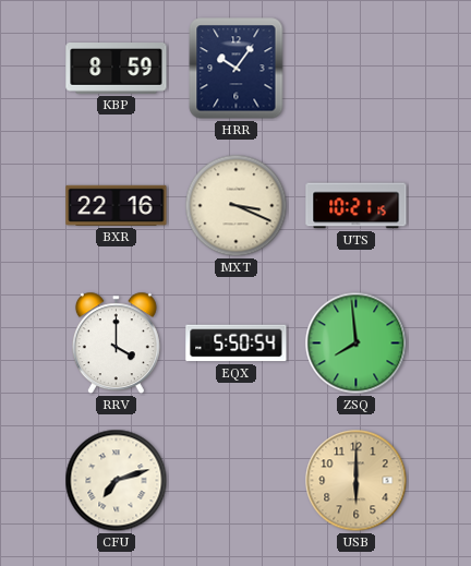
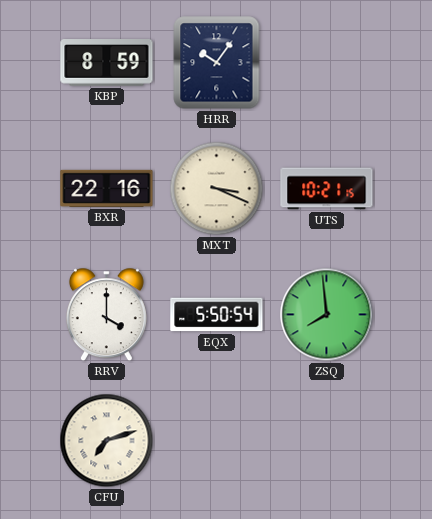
USB: 6:00 -> none (357, 481)
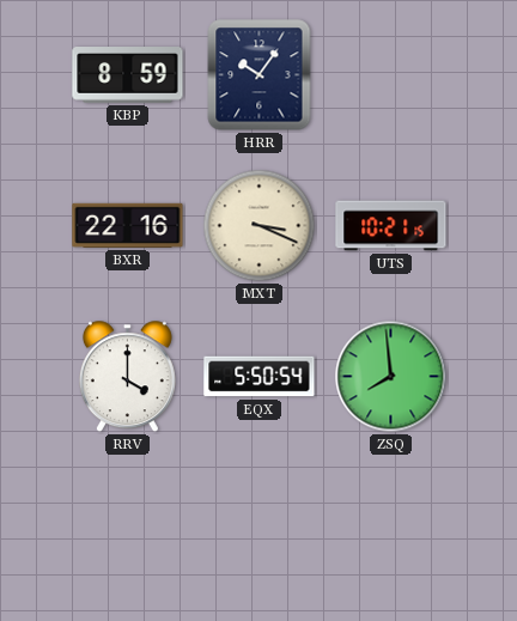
CFU: 7:12 -> none (107, 441)
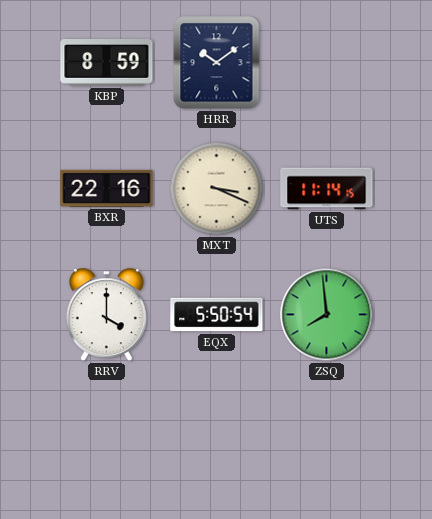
HRR: 10:06 -> 10:09 (217, 63)
UTS: 10:21 -> 11:14 (327, 189)
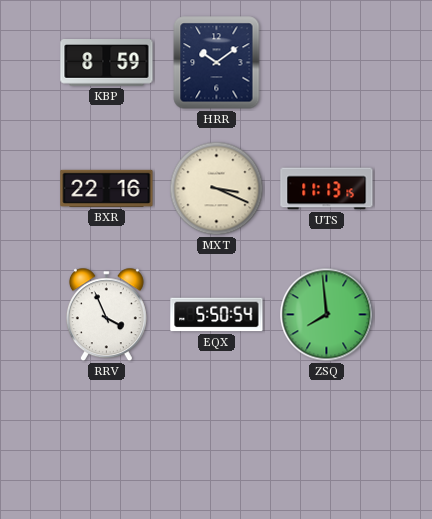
UTS: 11:14 -> 11:13 (327, 189)
RRV: 4:00 -> 3:56 (106, 315)
